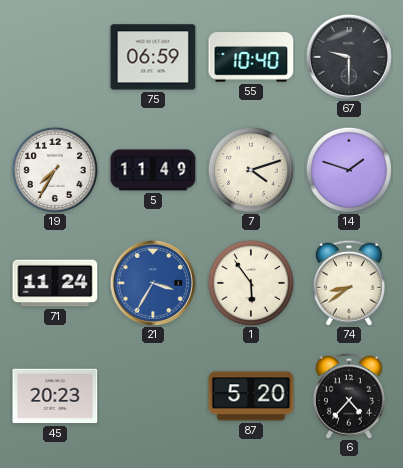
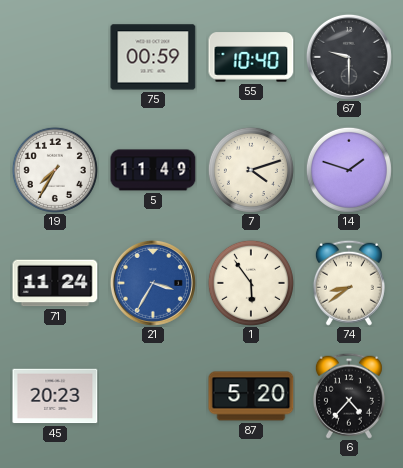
75: 06:59 -> 00:59 (153, 57)
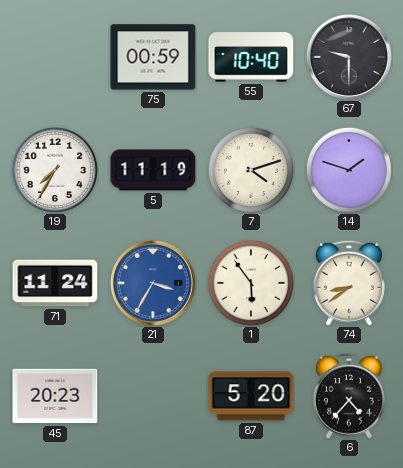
5: 11:49 -> 11:19 (153, 170)
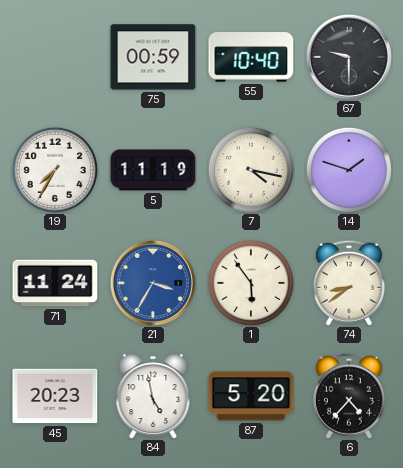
7: 4:12 -> 4:17 (251, 170)
84: none -> 4:58 (153, 396)
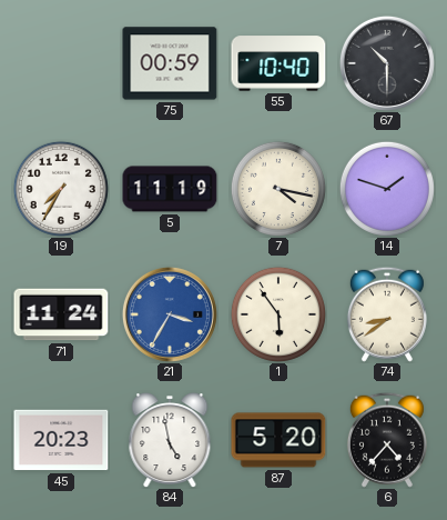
67: 9:30 -> 10:30 (387, 63)
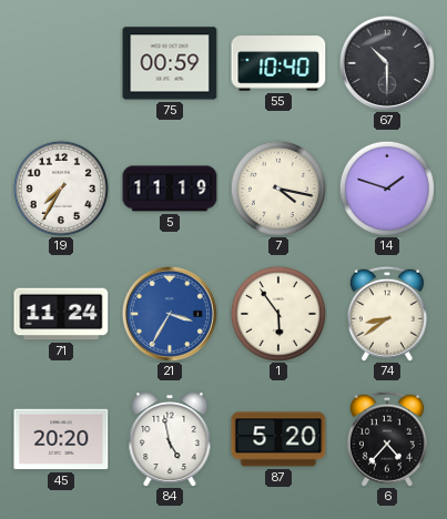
45: 20:23 -> 20:20 (61, 439)
